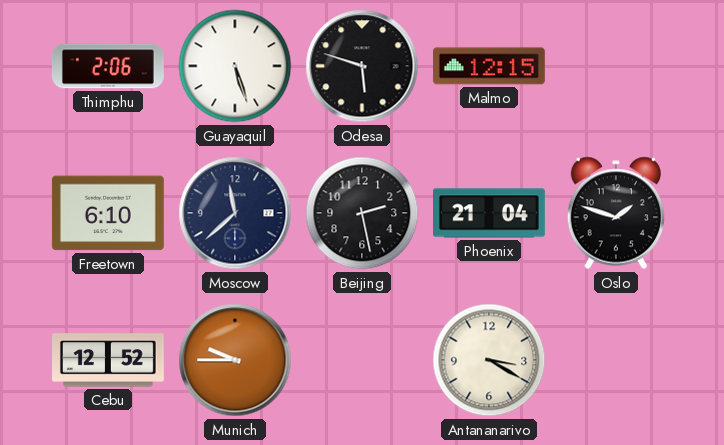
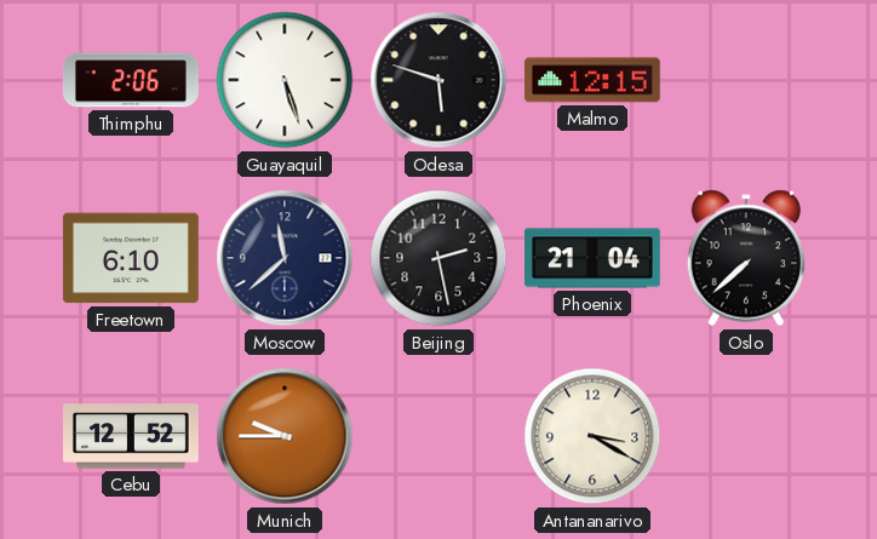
Oslo: 1:48 -> 7:38 (745, 258)
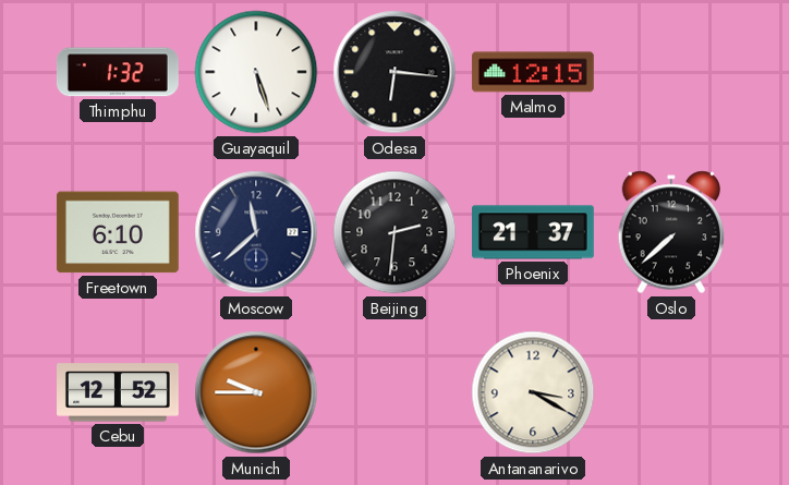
Thimphu: 2:06 -> 1:32 (118, 72)
Odesa: 5:48 -> 6:16 (394, 72)
Beijing: 2:28 -> 2:31 (394, 232)
Phoenix: 21:04 -> 21:37 (534, 232)
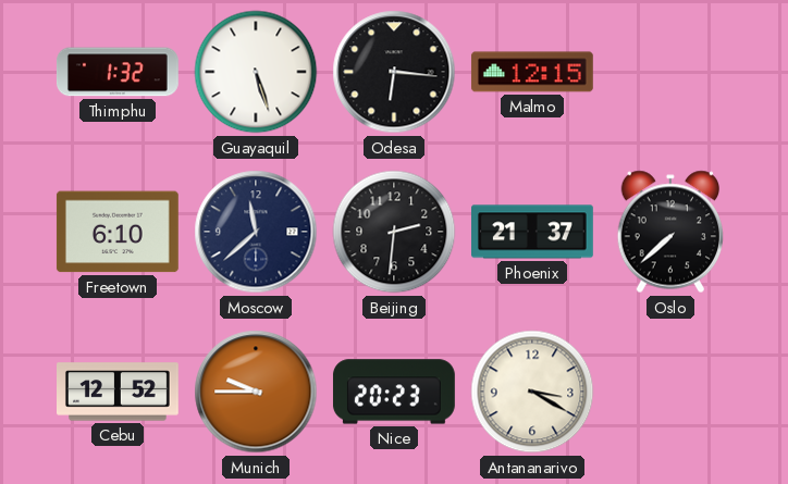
Nice: none -> 20:23 (394, 392)
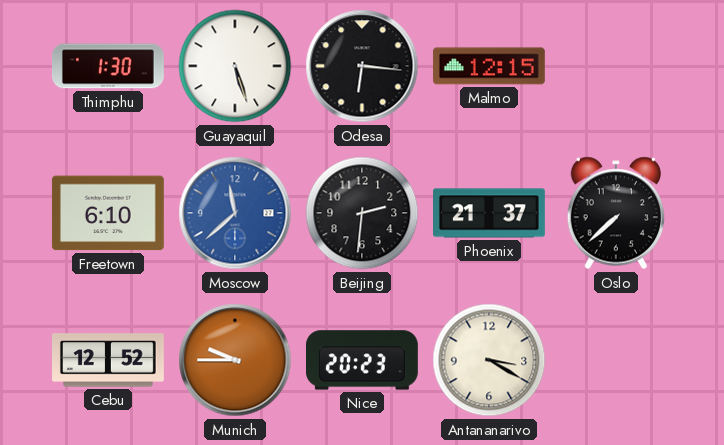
Thimphu: 1:32 -> 1:30 (108, 66)
Moscow dial: navy -> blue (235, 213)
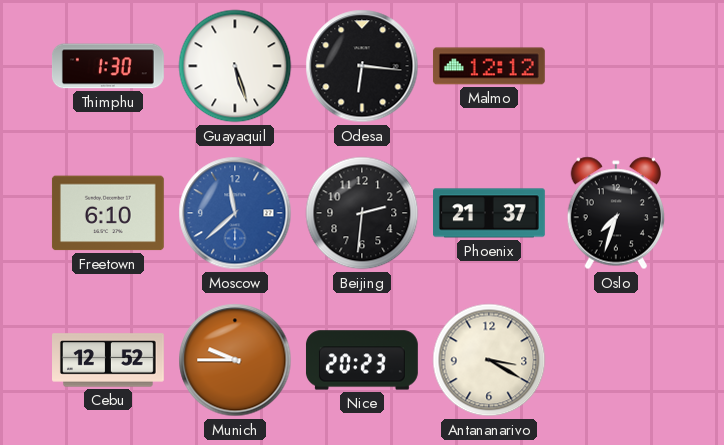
Malmo: 12:15 -> 12:12 (489, 66)
Oslo: 7:38 -> 7:33 (615, 213)
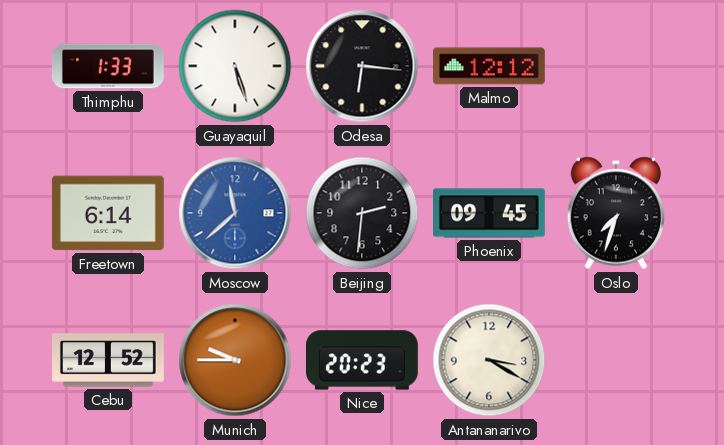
Thimphu: 1:30 -> 1:33 (108, 66)
Freetown: 6:10 -> 6:14 (108, 213)
Phoenix: 21:37 -> 09:45 (490, 213)
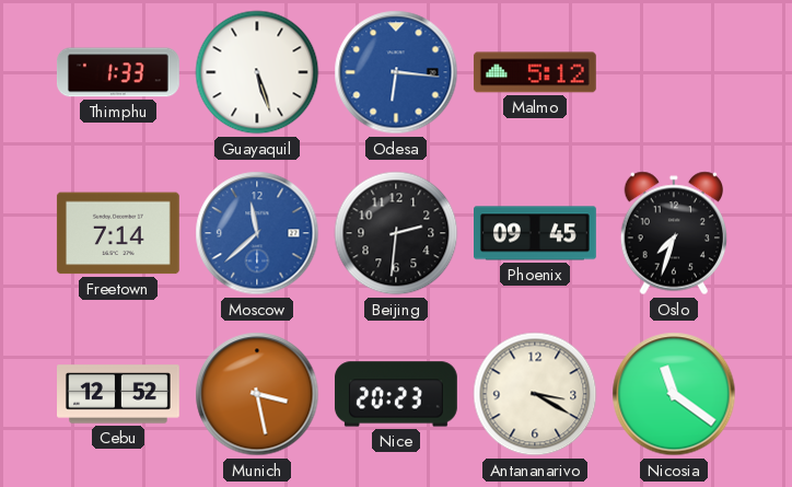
Odesa dial: black -> blue (396, 72)
Malmo: 12:12 -> 5:12 (535, 72)
Freetown: 6:14 -> 7:14 (118, 233)
Munich: 9:45 -> 3:28 (257, 394)
Nicosia: none -> 11:21 (674, 394)
